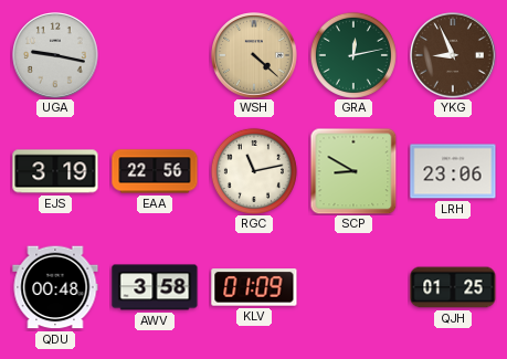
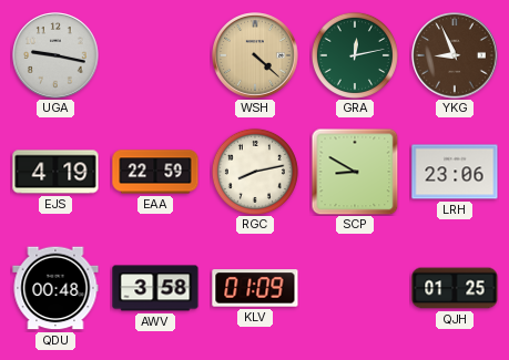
EJS: 3:19 -> 4:19 (55, 172)
EAA: 22:56 -> 22:59 (155, 172)
RGC: 11:13 -> 8:13 (255, 172)
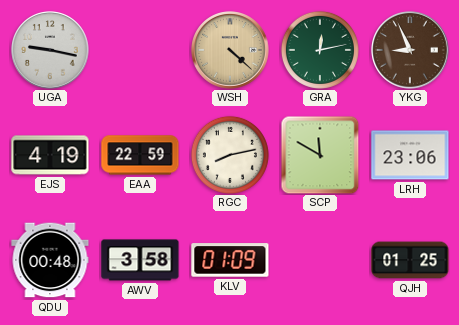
SCP: 8:50 -> 11:50 (320, 155)
